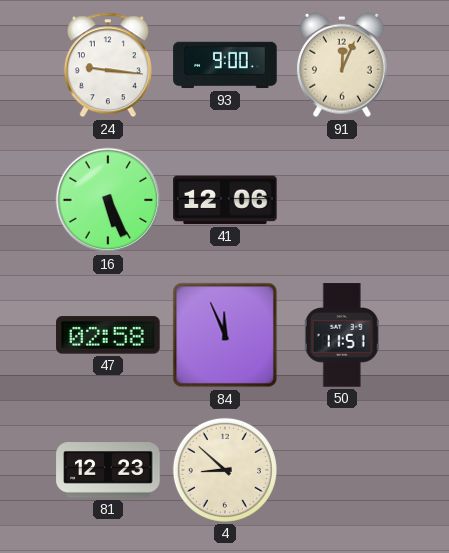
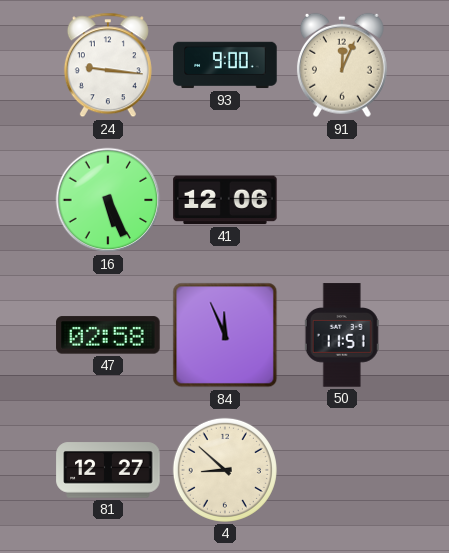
81: 12:23 -> 12:27 (108, 470)
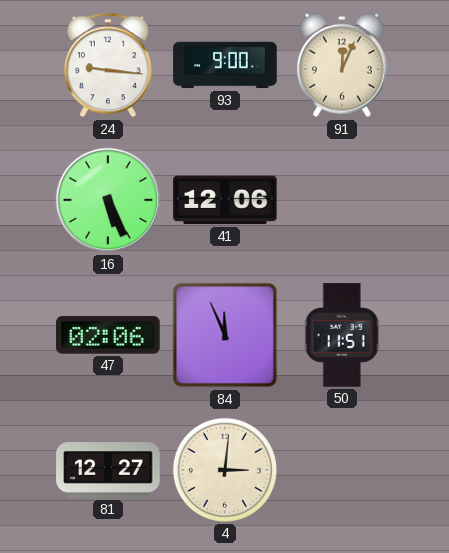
47: 02:58 -> 02:06 (108, 335)
4: 8:52 -> 3:01 (225, 470)
